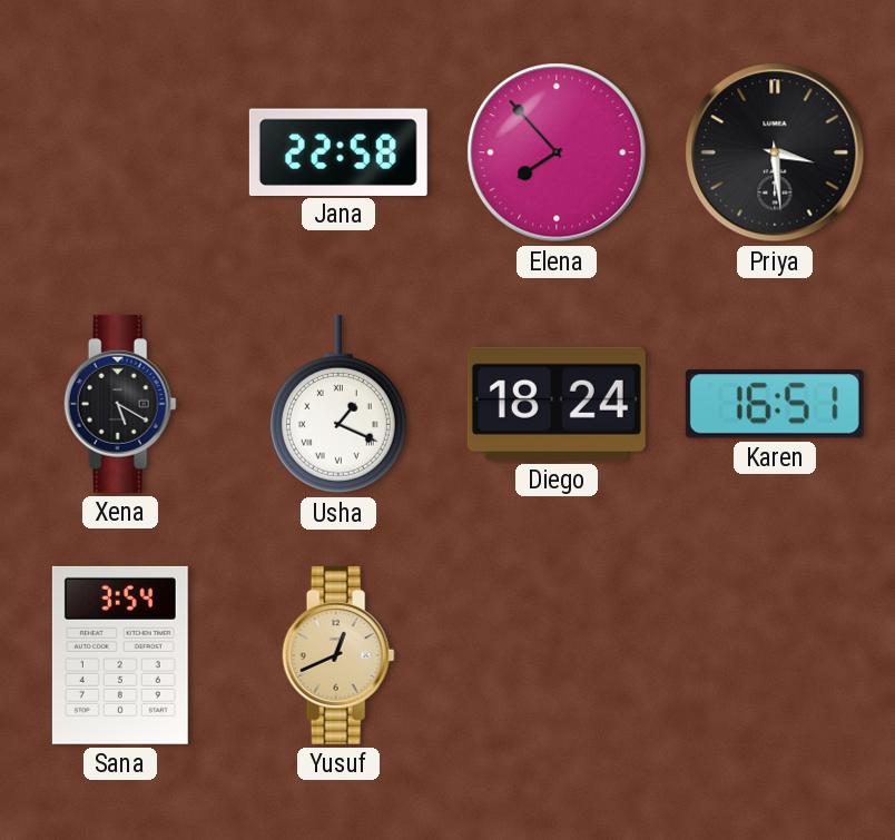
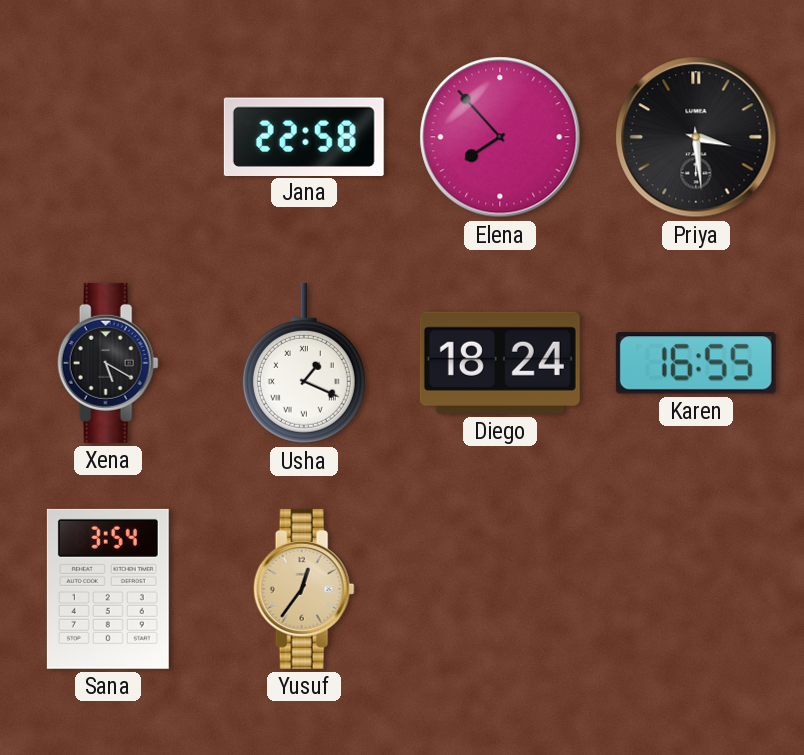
Karen: 16:51 -> 16:55 (696, 363)
Yusuf: 12:41 -> 12:36 (304, 589)
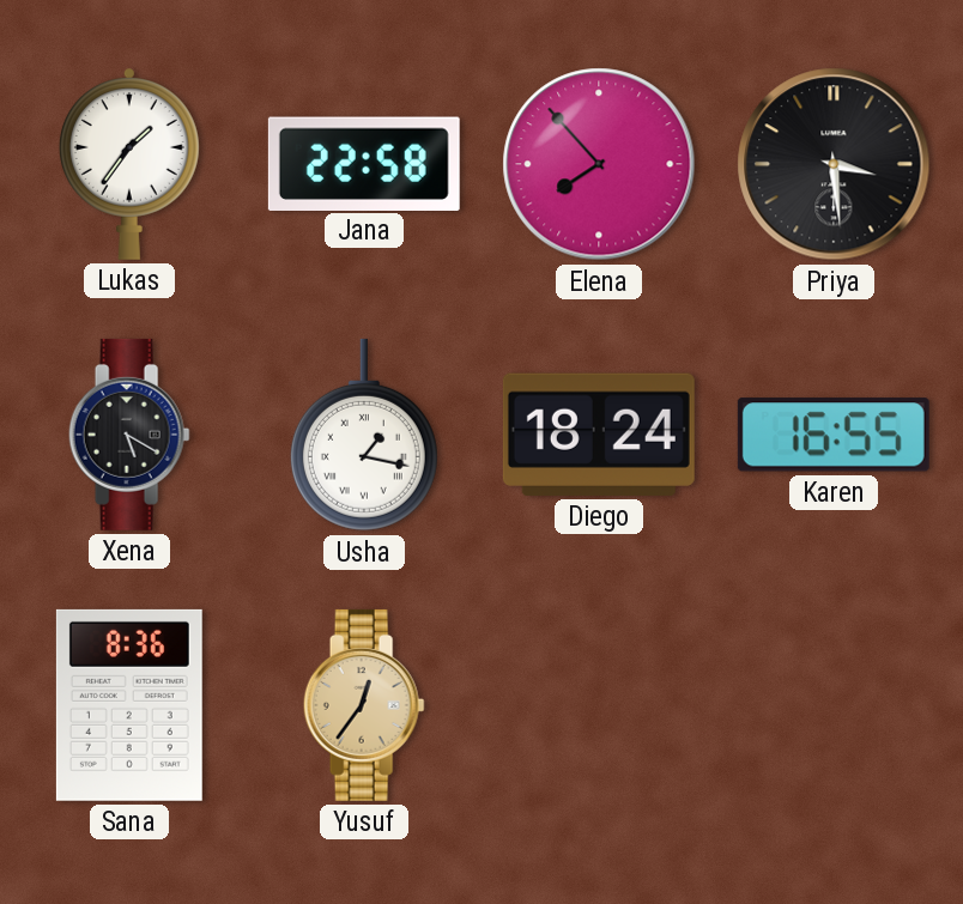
Lukas: none -> 1:36 (129, 164)
Usha: 1:19 -> 1:17 (364, 435)
Sana: 3:54 -> 8:36 (129, 705)
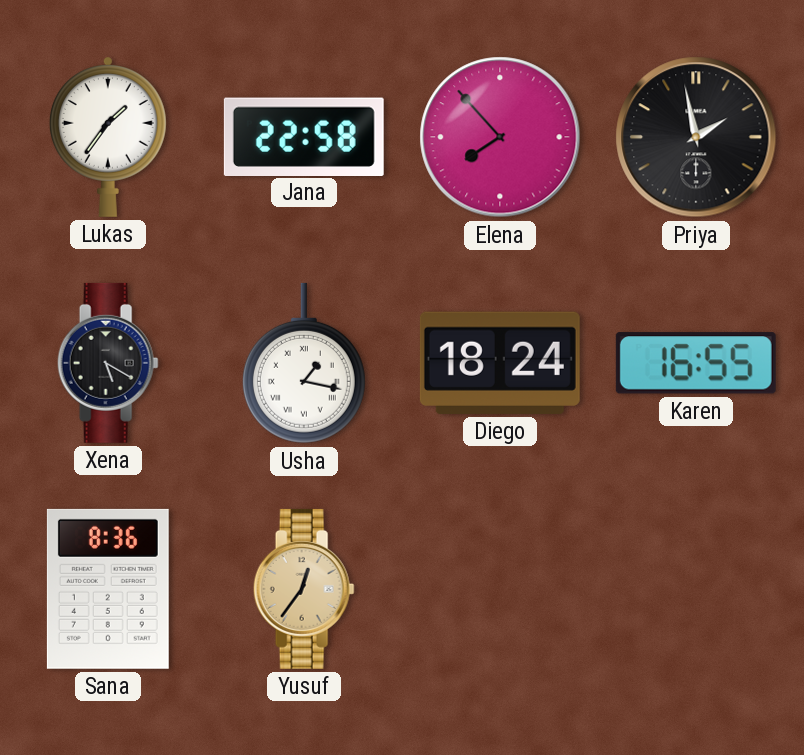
Priya: 3:29 -> 1:58 (696, 137)
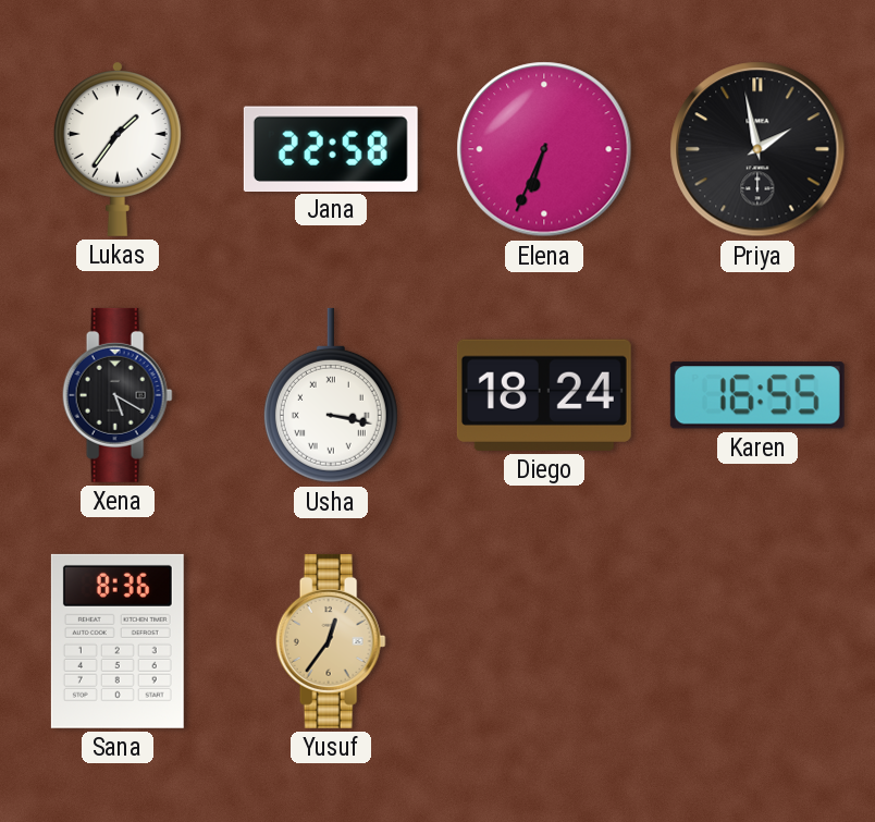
Elena: 7:53 -> 6:34 (544, 149)
Usha: 1:17 -> 3:17 (331, 395)
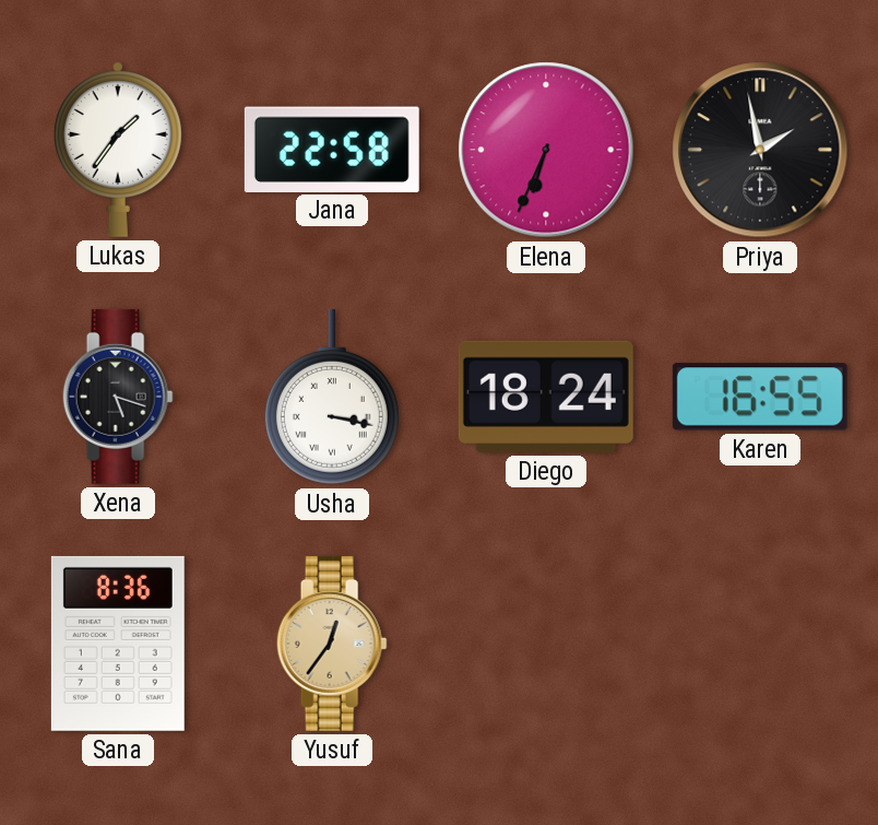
Xena: 5:20 -> 5:18 (118, 397)
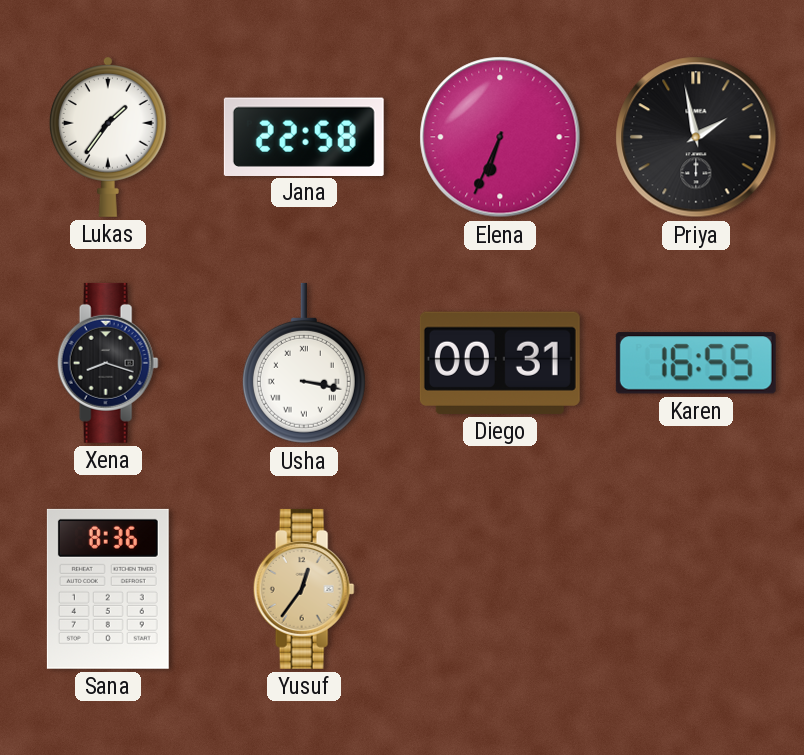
Xena: 5:18 -> 8:18 (108, 363)
Diego: 18:24 -> 00:31 (500, 363)
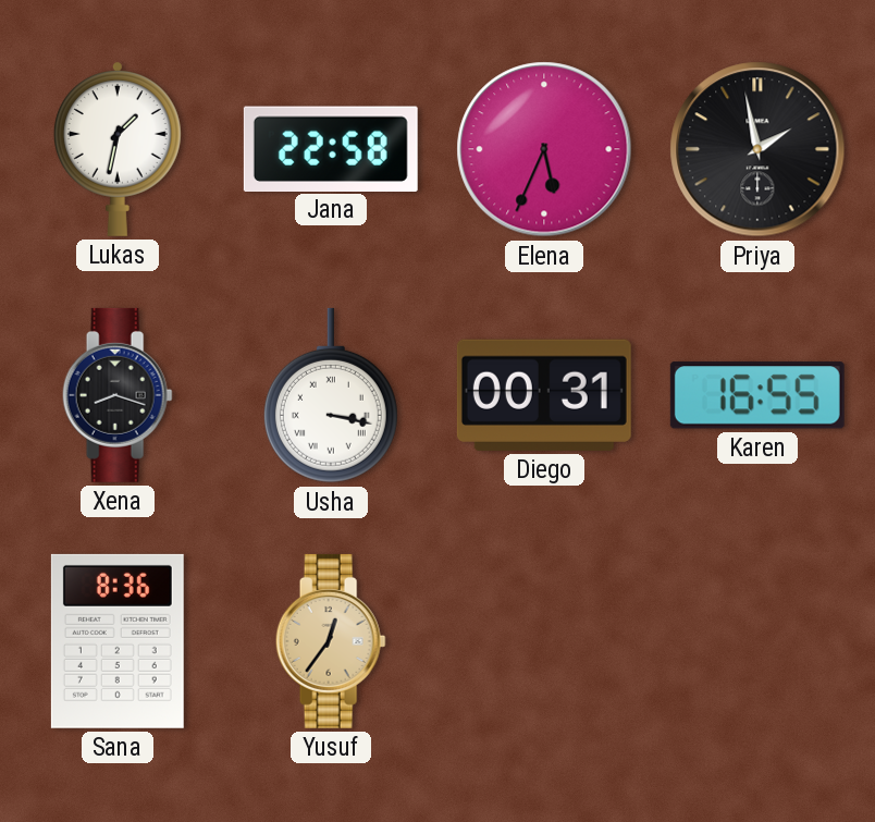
Lukas: 1:36 -> 1:32 (118, 149)
Elena: 6:34 -> 5:34 (544, 149)
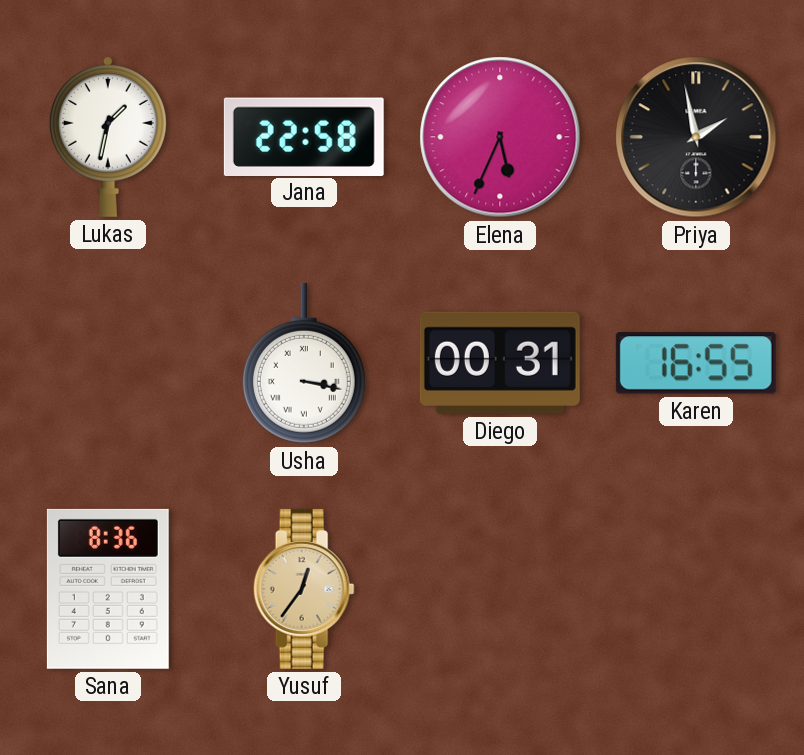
Xena: 8:18 -> none (118, 395)
